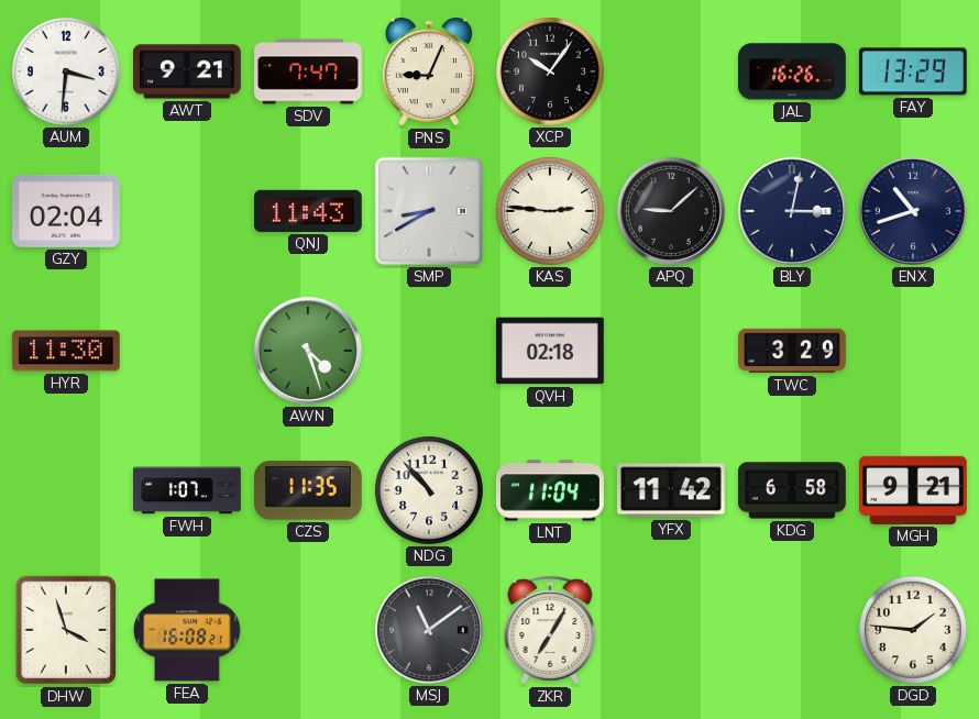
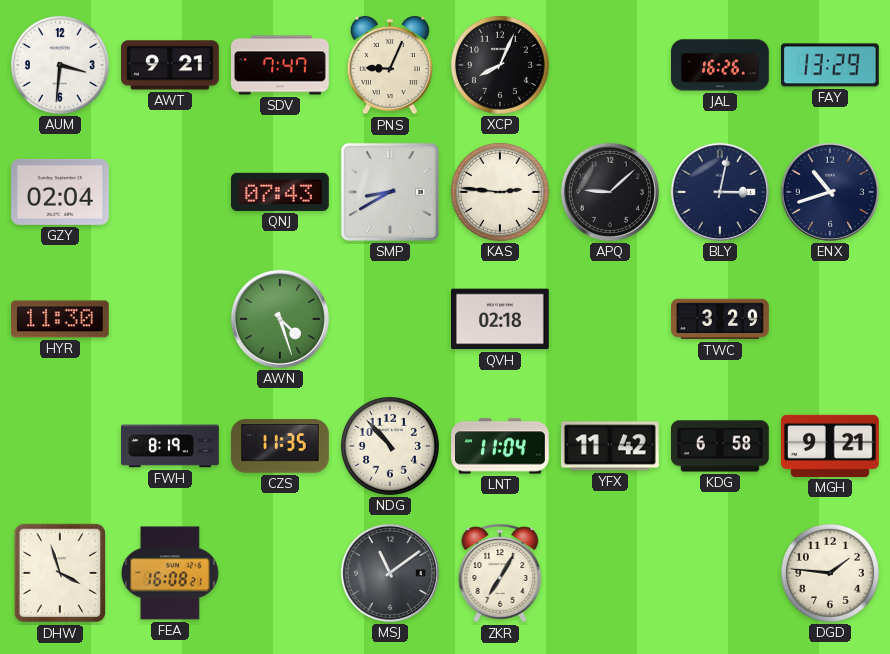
XCP: 10:06 -> 8:04 (500, 65)
QNJ: 11:43 -> 07:43 (280, 192)
FWH: 1:07 -> 8:19 (170, 446)
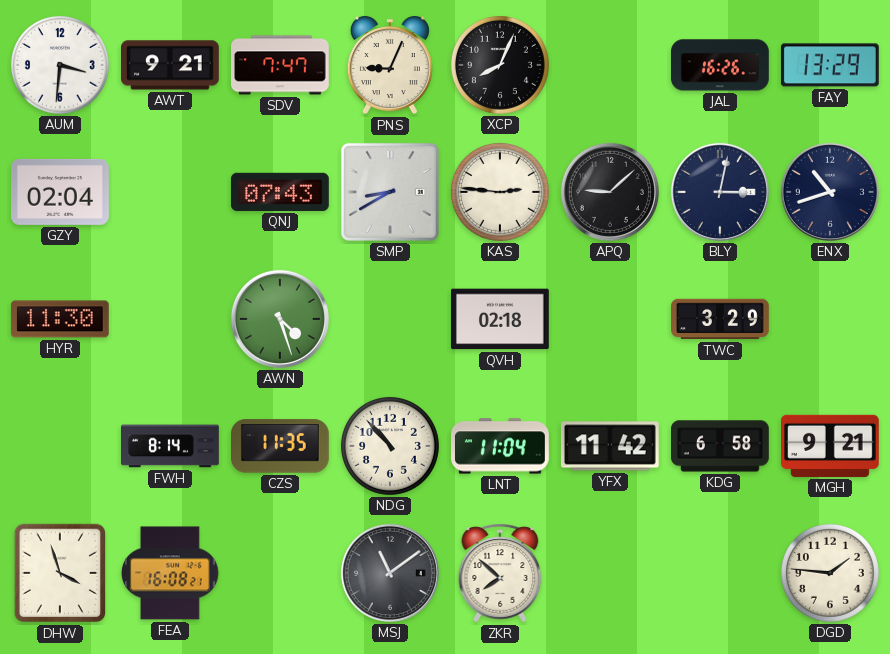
FWH: 8:19 -> 8:14 (170, 446)
ZKR: 7:05 -> 7:52 (500, 573)
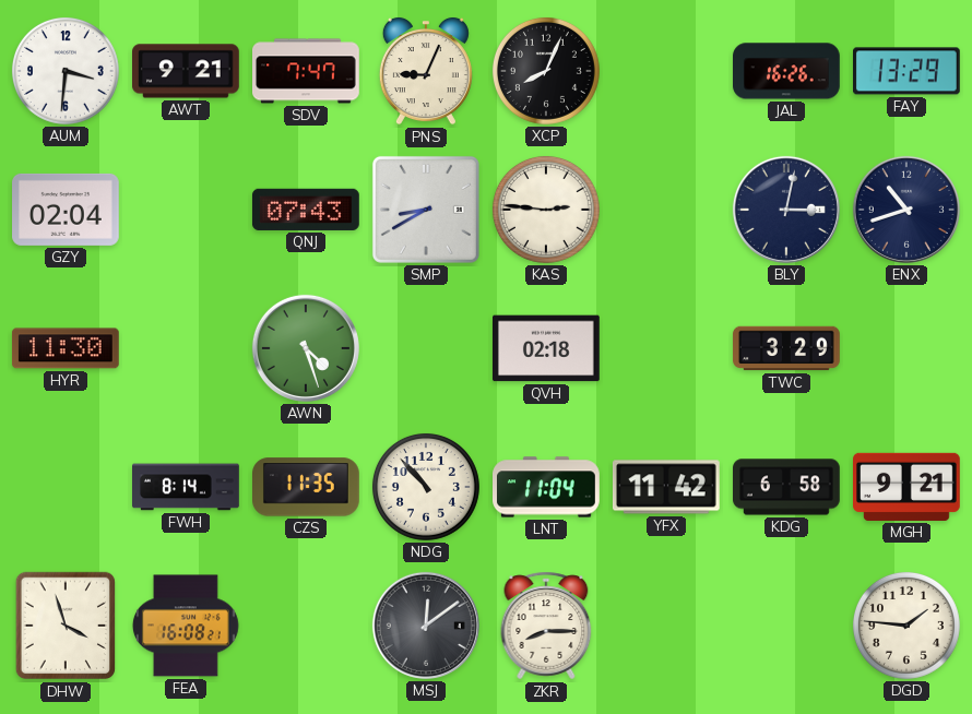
APQ: 9:08 -> none (610, 192)
MSJ: 11:09 -> 12:09 (426, 626)
ZKR: 7:52 -> 8:15 (546, 626)
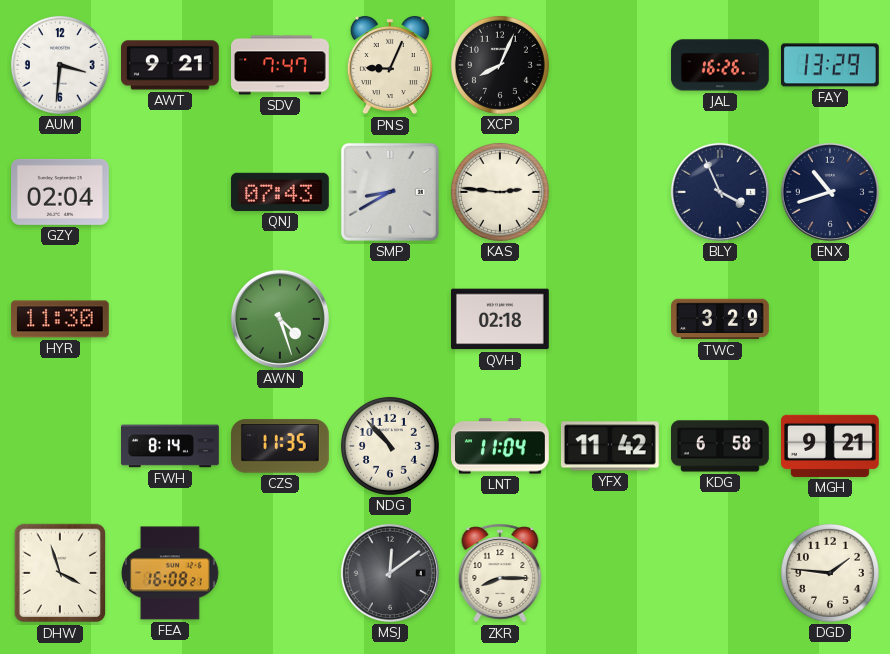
BLY: 3:02 -> 3:56 (720, 192)
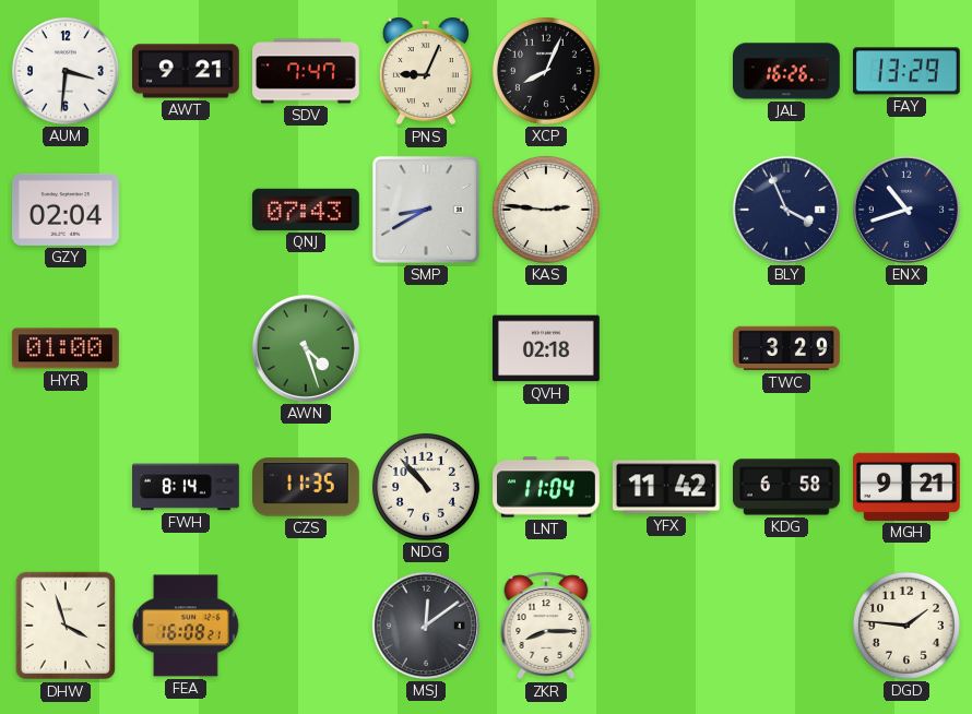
HYR: 11:30 -> 01:00 (66, 348)
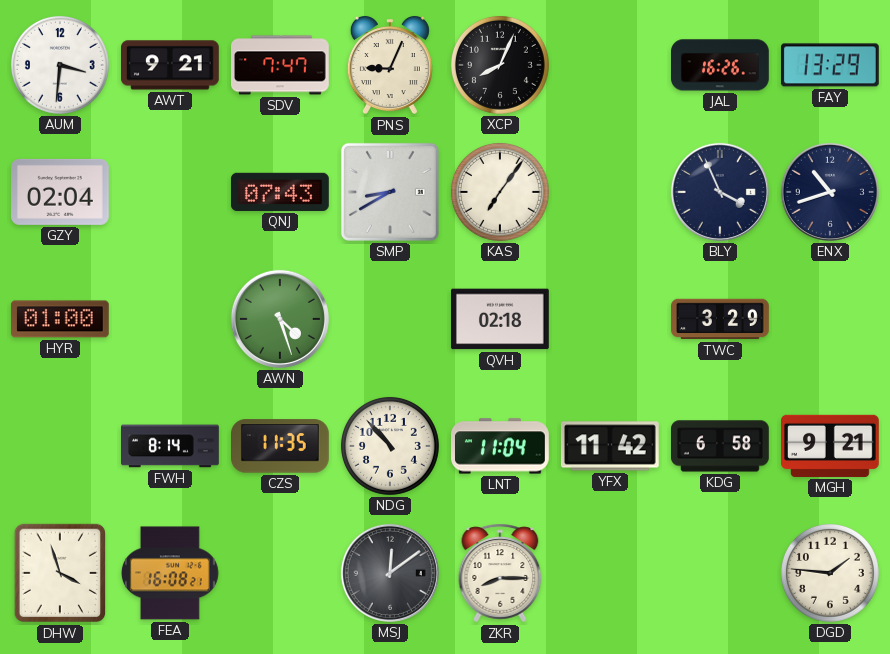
KAS: 2:46 -> 7:06 (500, 192)
